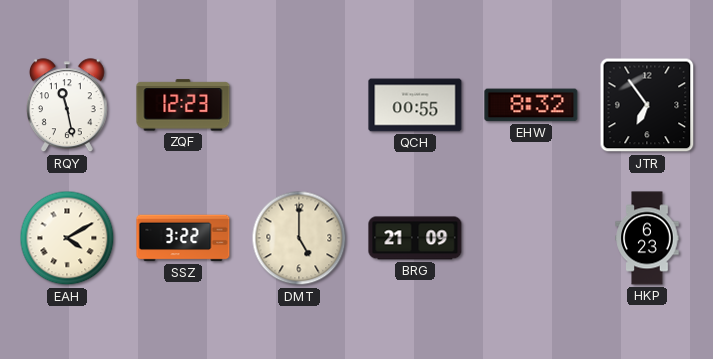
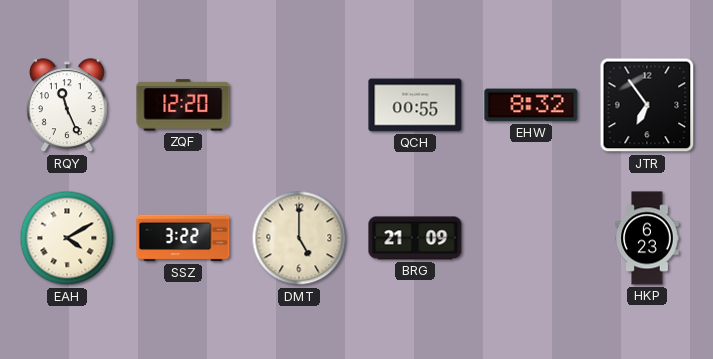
RQY: 11:28 -> 11:26 (67, 106)
ZQF: 12:23 -> 12:20 (183, 105)
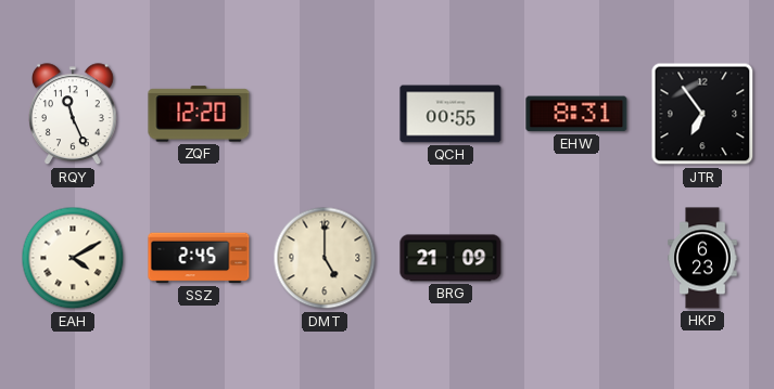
EHW: 8:32 -> 8:31 (576, 114)
SSZ: 3:22 -> 2:45 (199, 258)
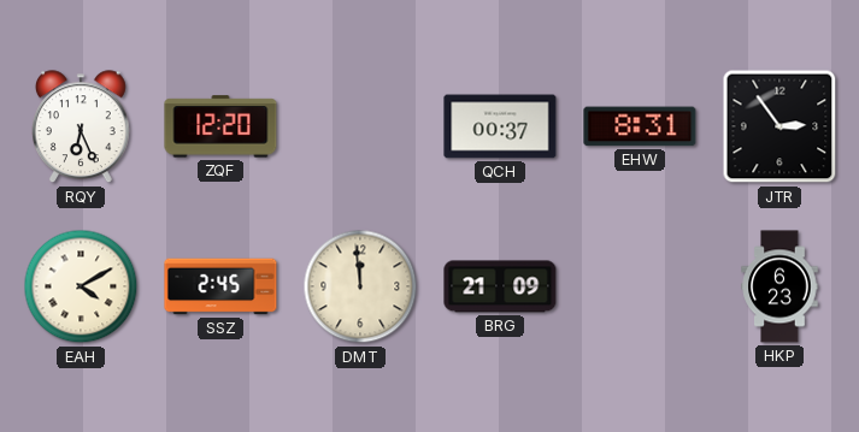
RQY: 11:26 -> 6:26 (81, 128)
QCH: 00:55 -> 00:37 (500, 126)
JTR: 6:54 -> 2:54 (779, 126)
DMT: 5:00 -> 11:59 (360, 286)
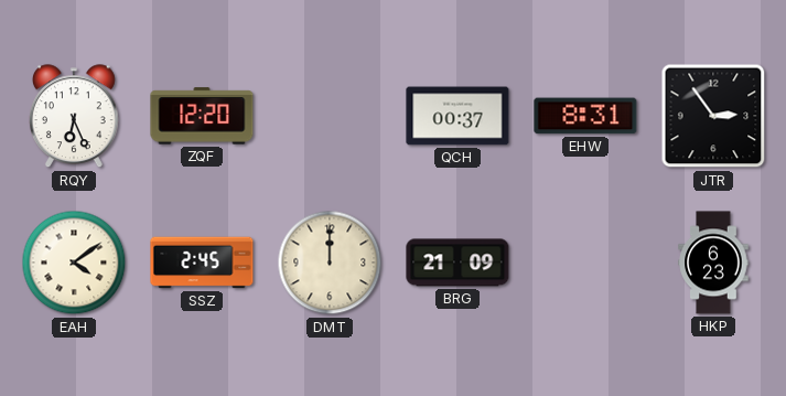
EAH: 4:10 -> 4:09 (74, 263)
DMT: 11:59 -> 12:00 (330, 263)
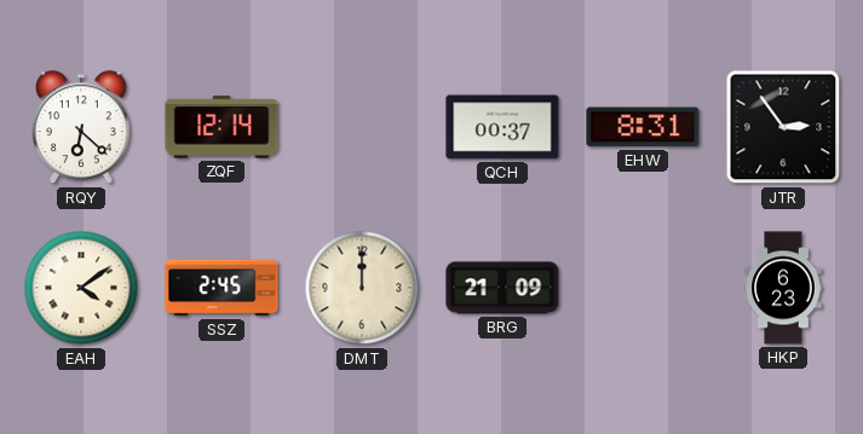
RQY: 6:26 -> 6:22 (81, 128)
ZQF: 12:20 -> 12:14 (221, 127)
